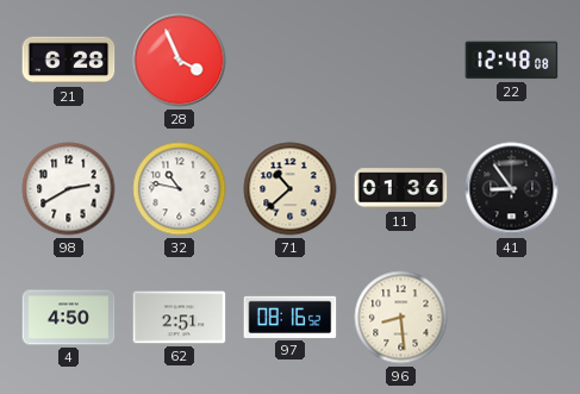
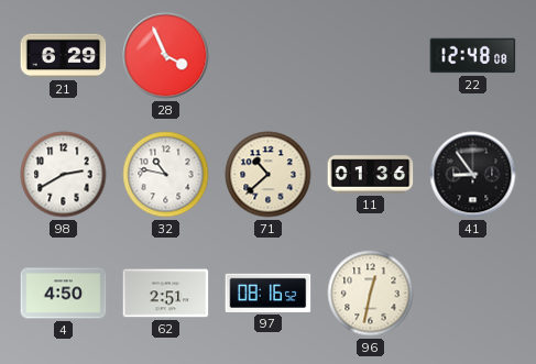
21: 6:28 -> 6:29 (64, 56)
96: 8:29 -> 12:32 (371, 294)
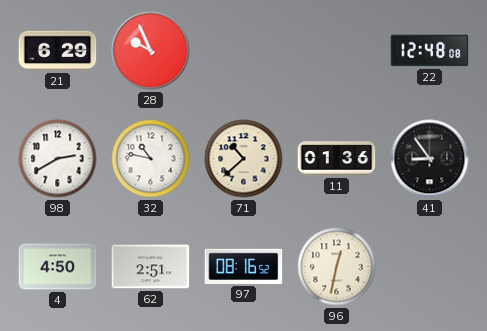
28: 3:56 -> 9:56 (151, 51)
